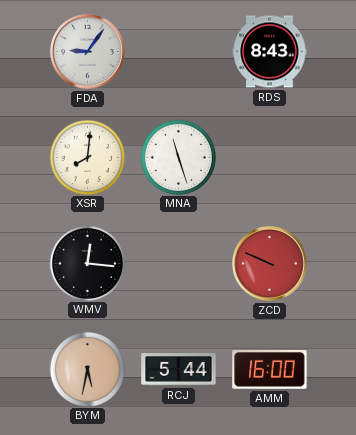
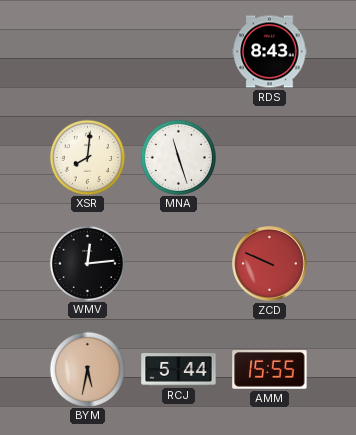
FDA: 9:06 -> none (88, 52)
WMV: 12:16 -> 12:14 (87, 263)
AMM: 16:00 -> 15:55 (270, 370)
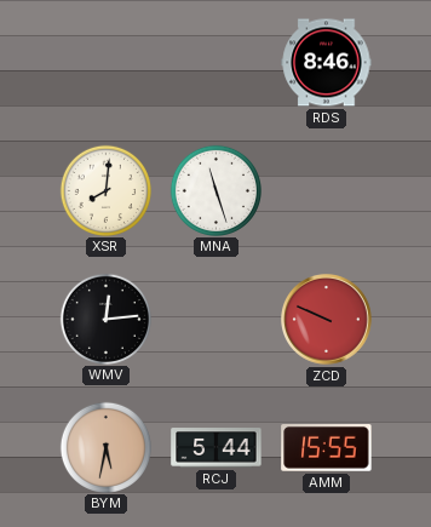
RDS: 8:43 -> 8:46 (327, 63)
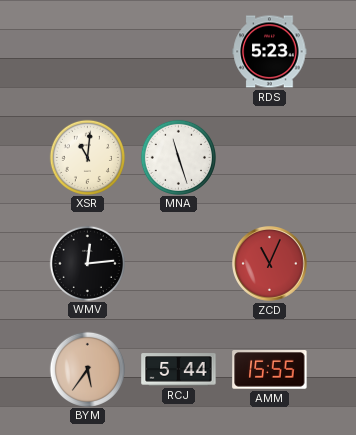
RDS: 8:46 -> 5:23 (270, 52)
XSR: 8:01 -> 11:01 (87, 157)
ZCD: 9:49 -> 11:04 (270, 264)
BYM: 5:32 -> 5:36 (87, 369)
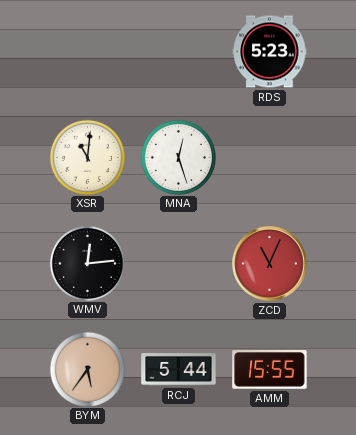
MNA: 11:27 -> 12:27 (178, 157)
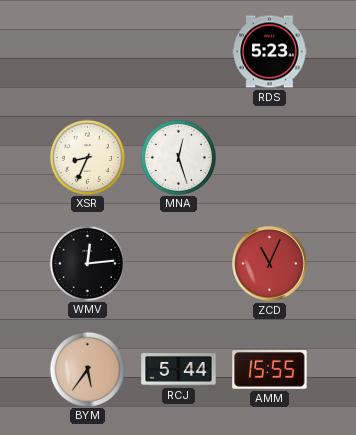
XSR: 11:01 -> 8:34 (87, 157)
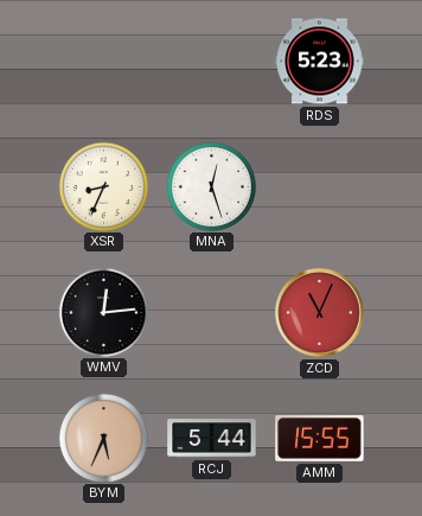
BYM: 5:36 -> 5:34 (103, 438)
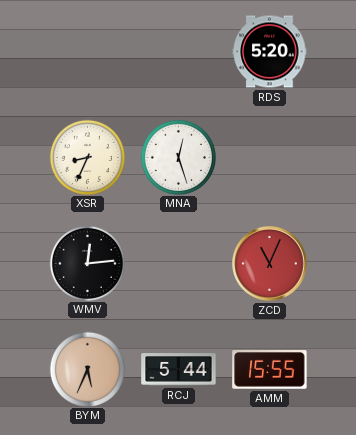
RDS: 5:23 -> 5:20 (270, 52)
